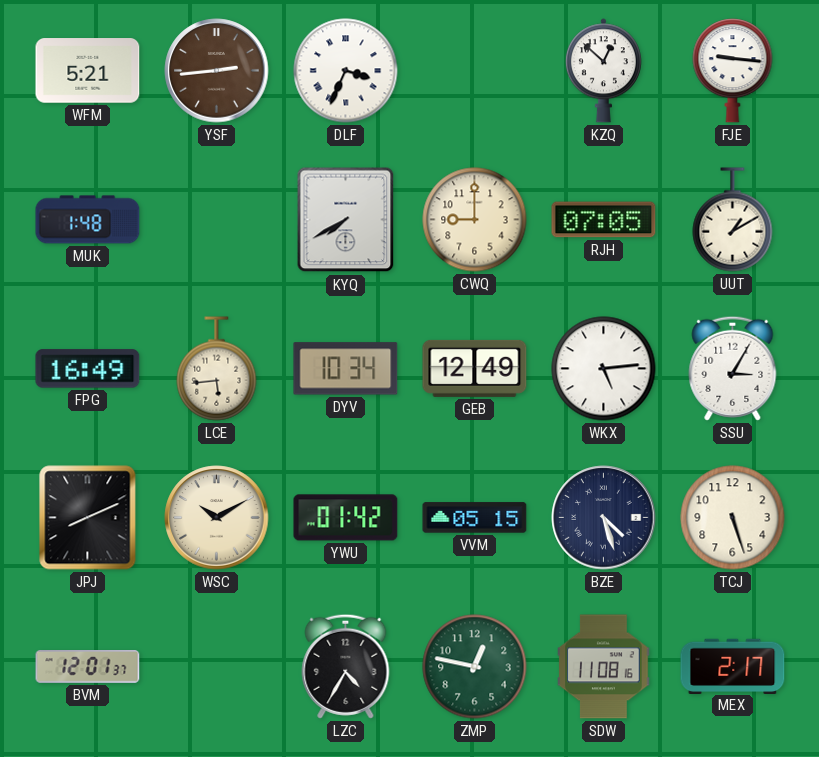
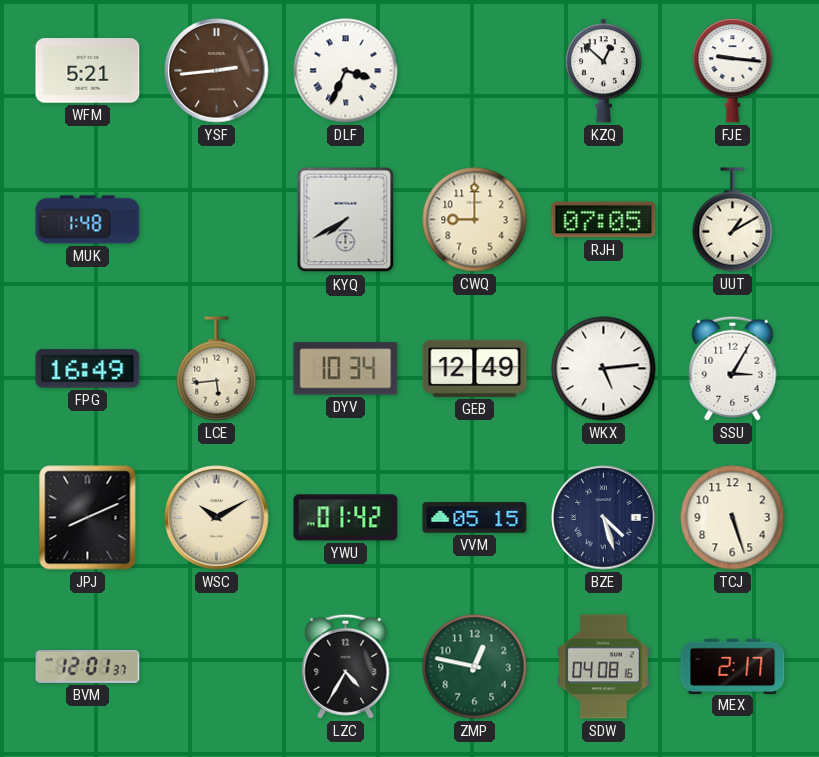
SDW: 11:08 -> 04:08 (604, 667)
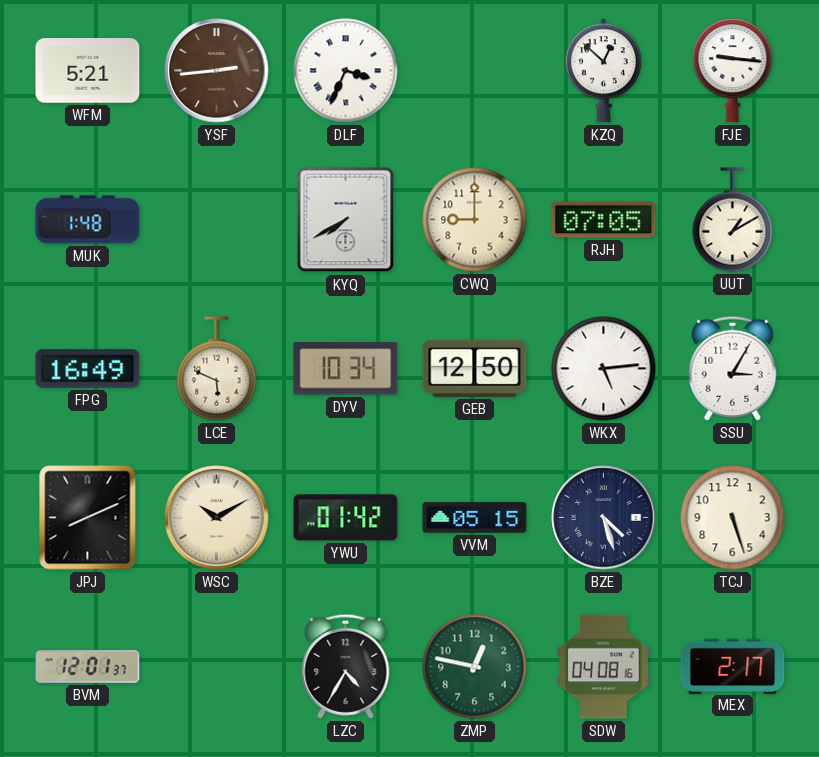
LCE: 5:44 -> 5:49 (217, 369)
GEB: 12:49 -> 12:50 (475, 368)
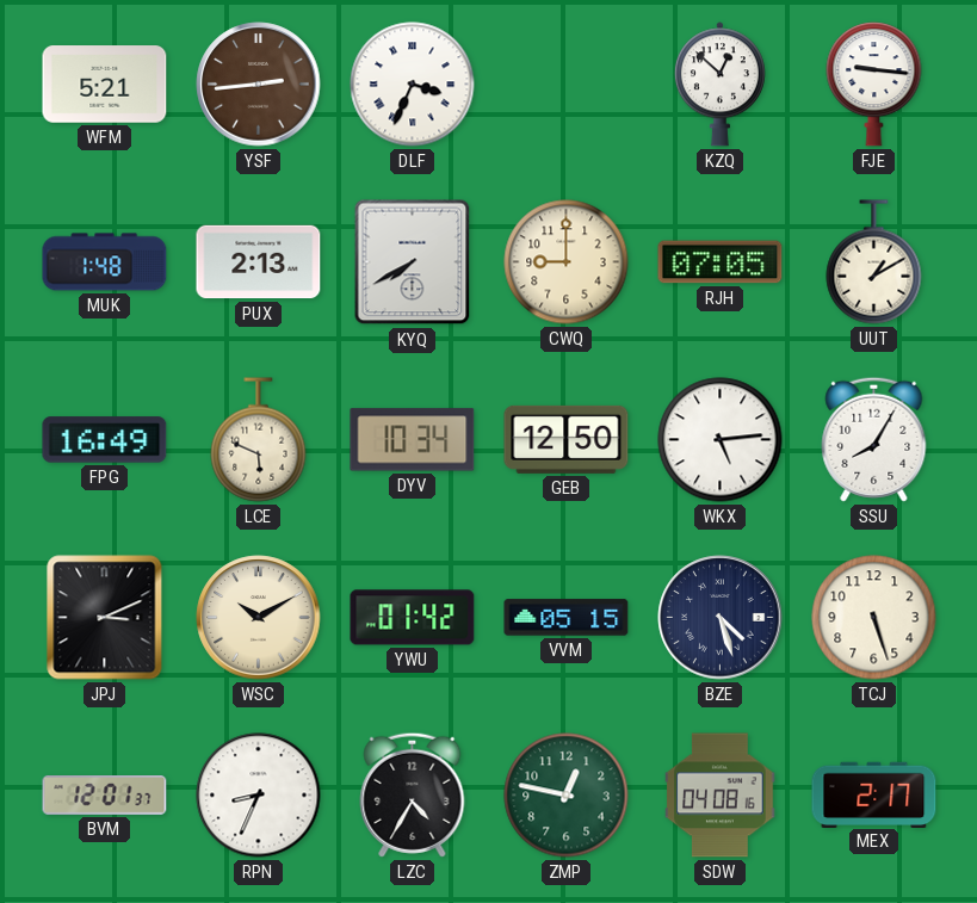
PUX: none -> 2:13 (259, 262)
SSU: 3:05 -> 8:05 (874, 439)
JPJ: 8:11 -> 3:11 (105, 618)
RPN: none -> 8:34 (259, 796)
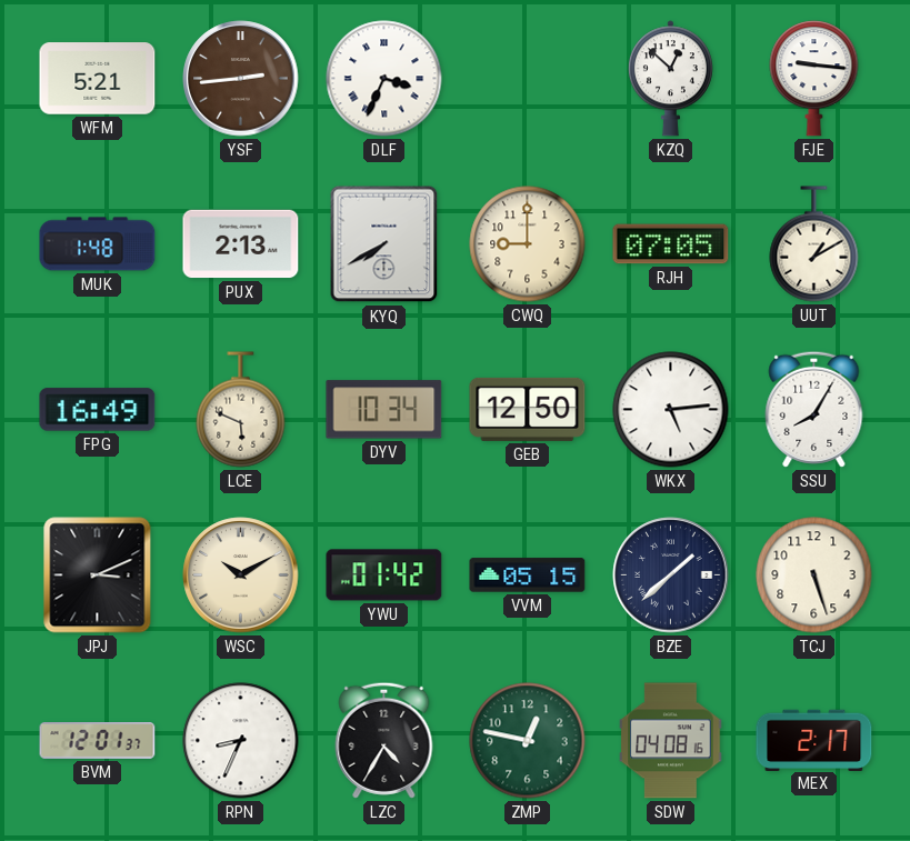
BZE: 4:27 -> 1:38 (671, 575)
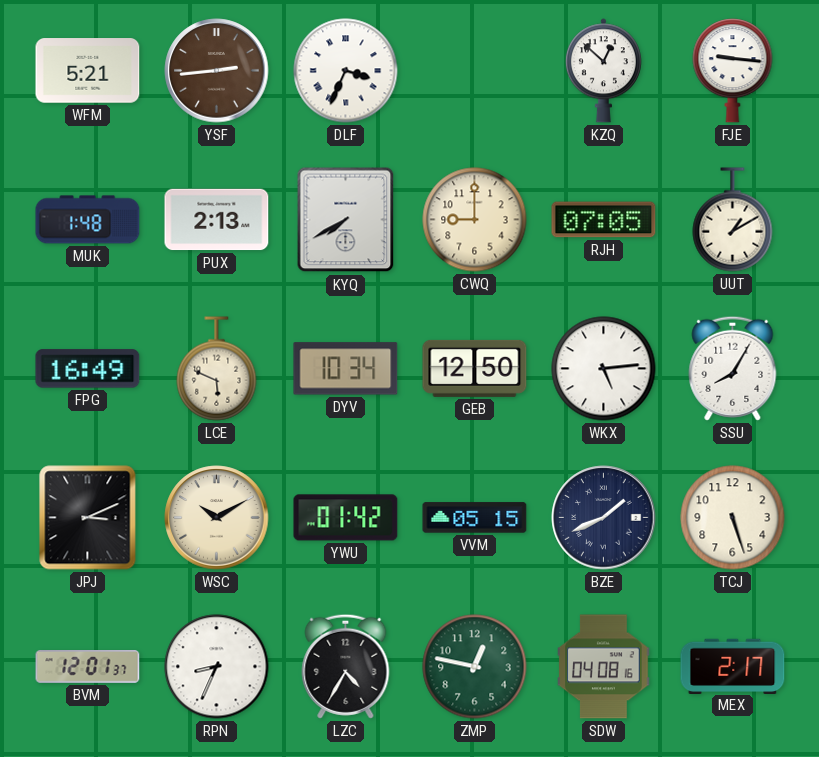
BZE: 1:38 -> 1:41 (604, 518)
